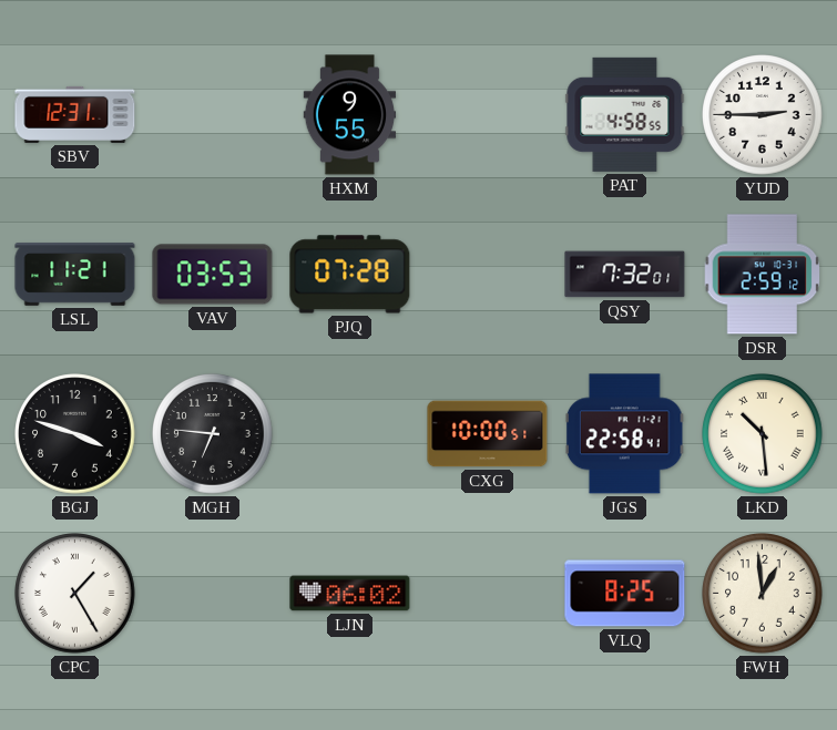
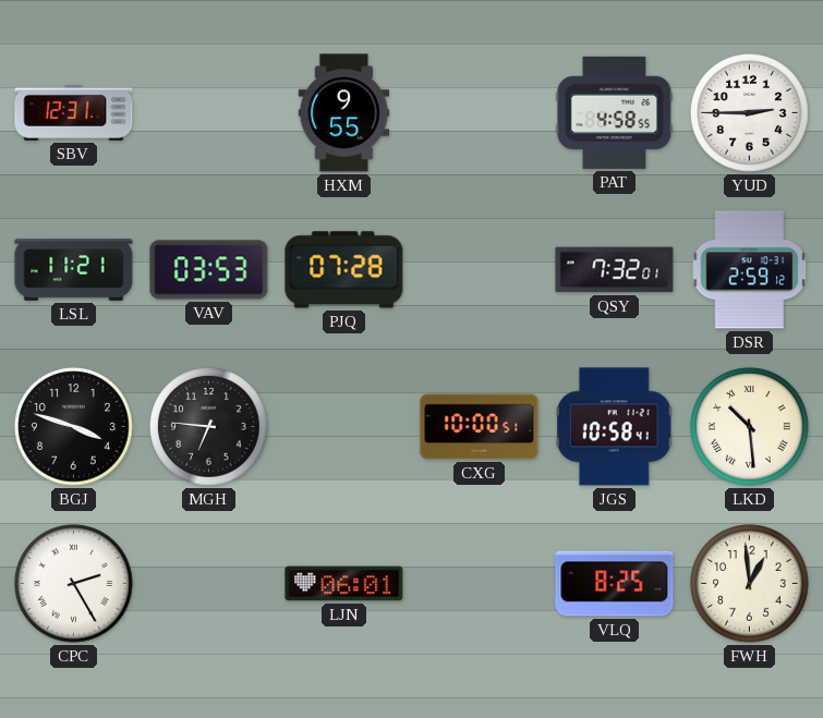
JGS: 22:58 -> 10:58 (614, 427)
CPC: 1:25 -> 2:25 (74, 584)
LJN: 06:02 -> 06:01 (344, 584)
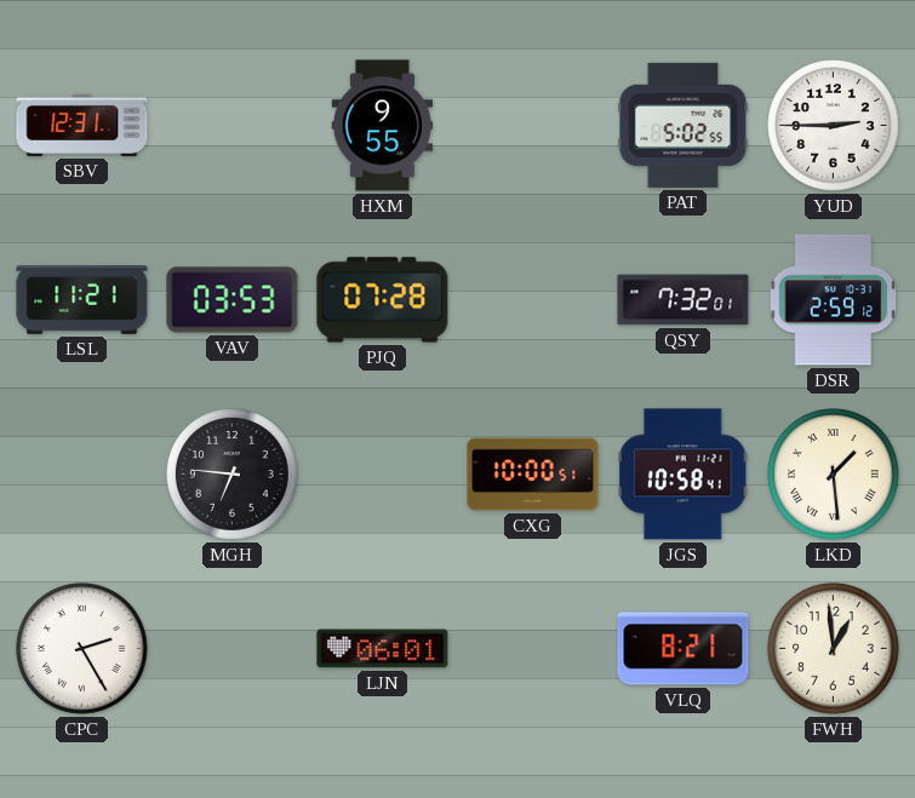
PAT: 4:58 -> 5:02 (684, 125)
BGJ: 3:48 -> none (74, 427)
LKD: 10:29 -> 1:29 (834, 475)
VLQ: 8:25 -> 8:21 (684, 649)
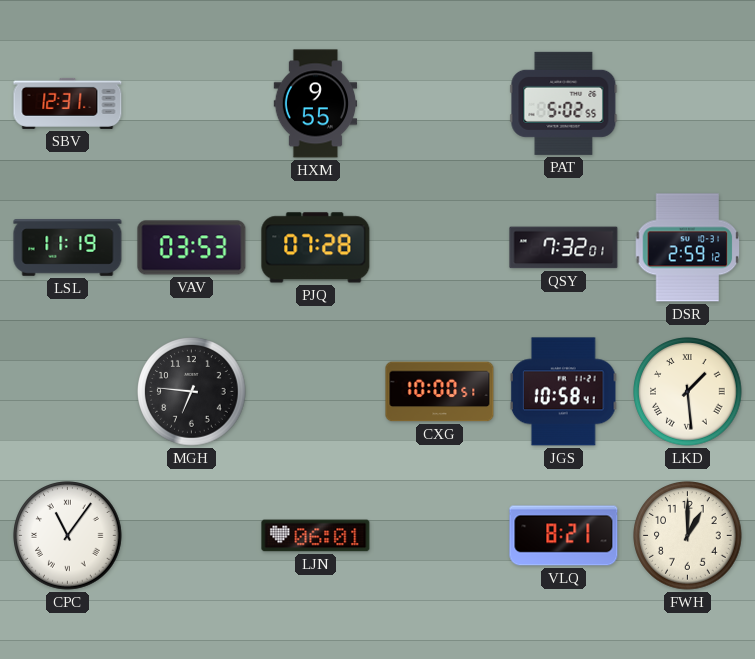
YUD: 2:45 -> none (834, 126)
LSL: 11:21 -> 11:19 (68, 248)
CPC: 2:25 -> 11:06 (68, 536)
FWH: 12:59 -> 1:00 (688, 536)
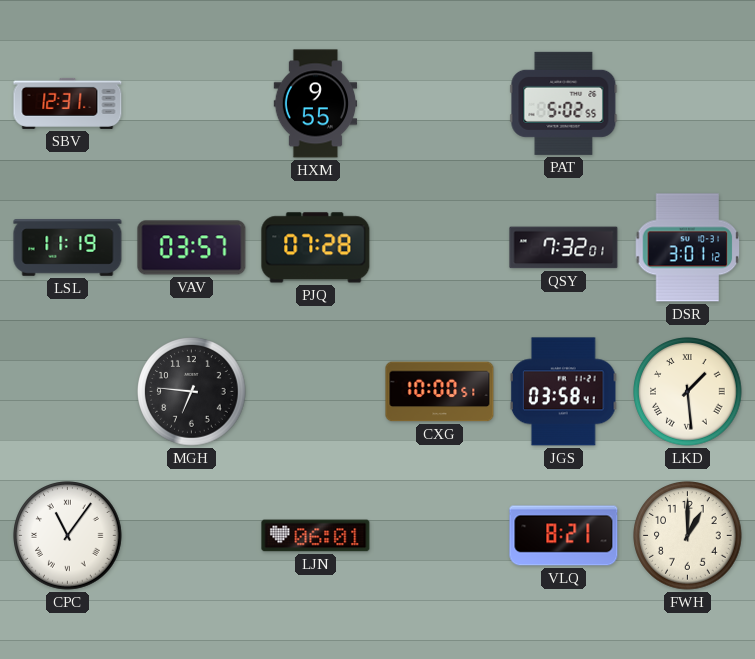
VAV: 03:53 -> 03:57 (192, 248)
DSR: 2:59 -> 3:01 (688, 248)
JGS: 10:58 -> 03:58 (563, 392)
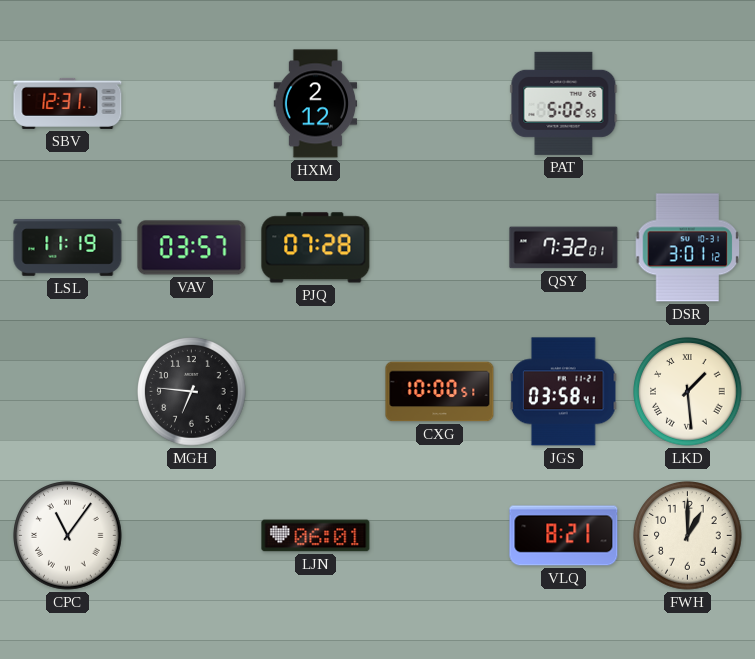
HXM: 9:55 -> 2:12 (316, 104)
